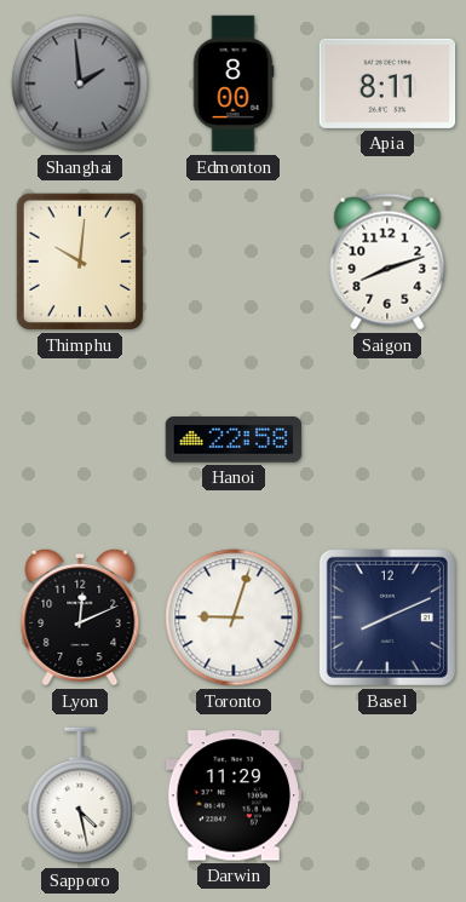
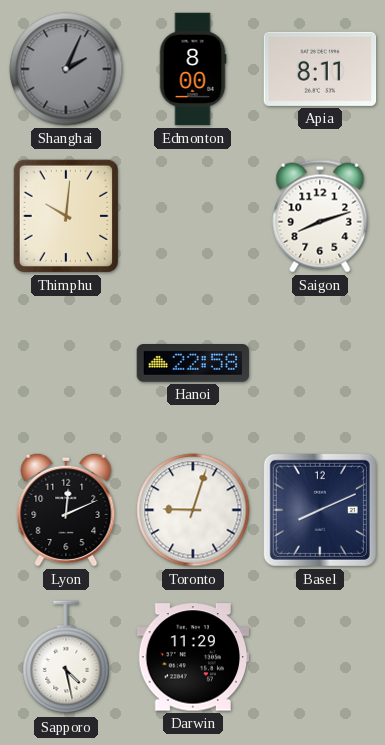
Shanghai: 1:59 -> 2:04 (66, 69)
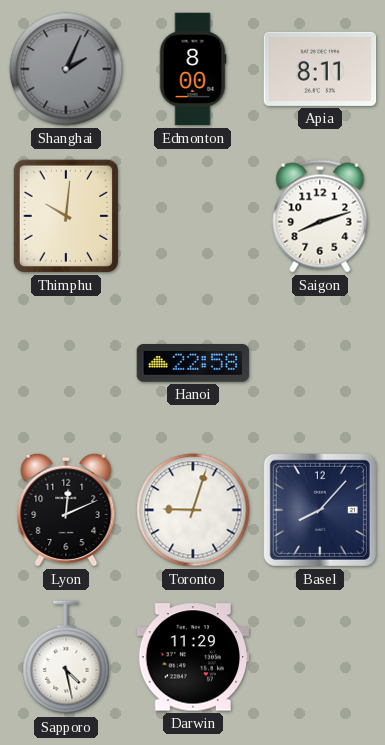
Basel: 8:11 -> 8:07 (320, 510)
